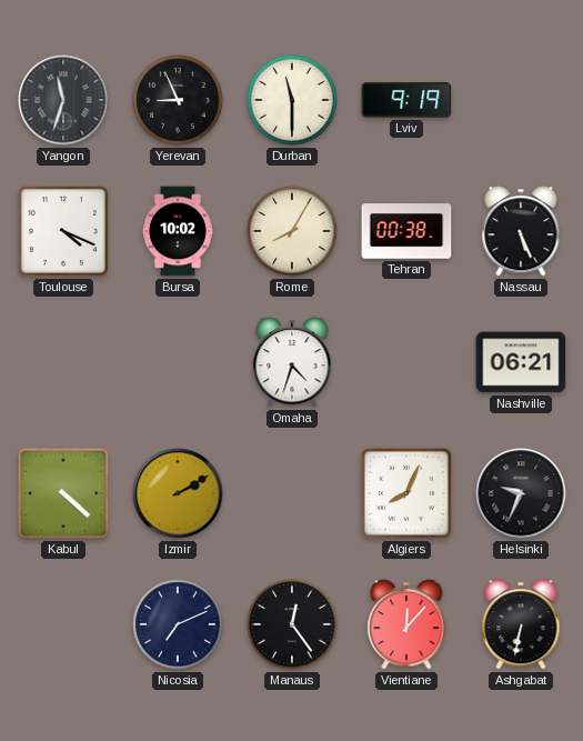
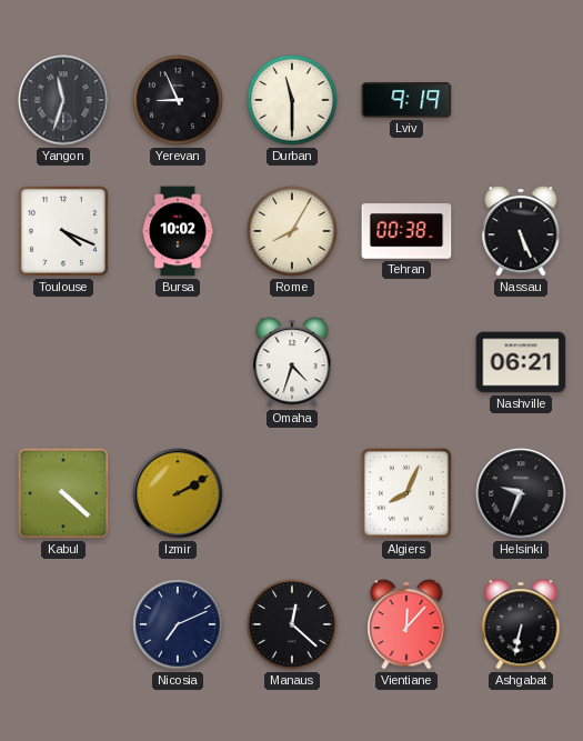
Manaus: 12:24 -> 12:22 (292, 624)
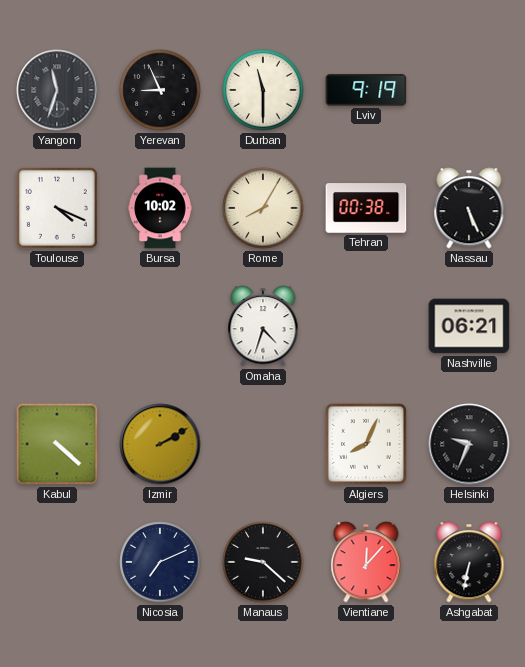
Manaus: 12:22 -> 9:22 (263, 562)
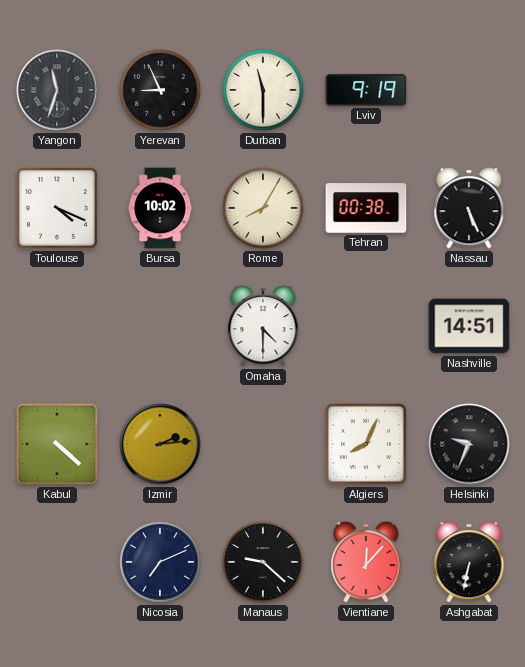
Omaha: 4:33 -> 4:30 (263, 326)
Nashville: 06:21 -> 14:51 (469, 326)
Izmir: 2:10 -> 2:14 (160, 444)
